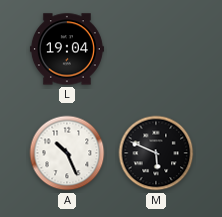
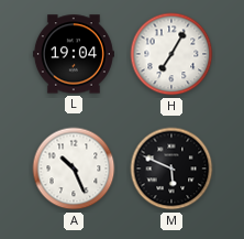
H: none -> 7:05 (171, 54)
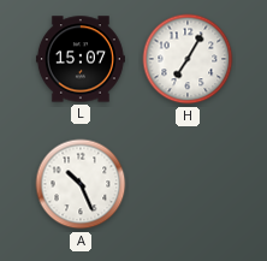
L: 19:04 -> 15:07 (81, 59)
M: 5:49 -> none (171, 169)
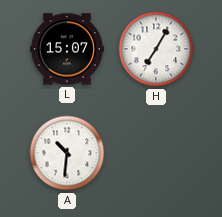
A: 10:26 -> 10:31 (67, 153)
